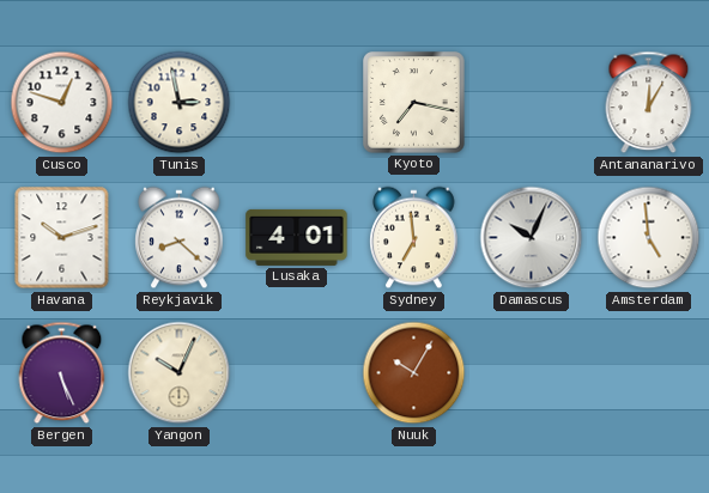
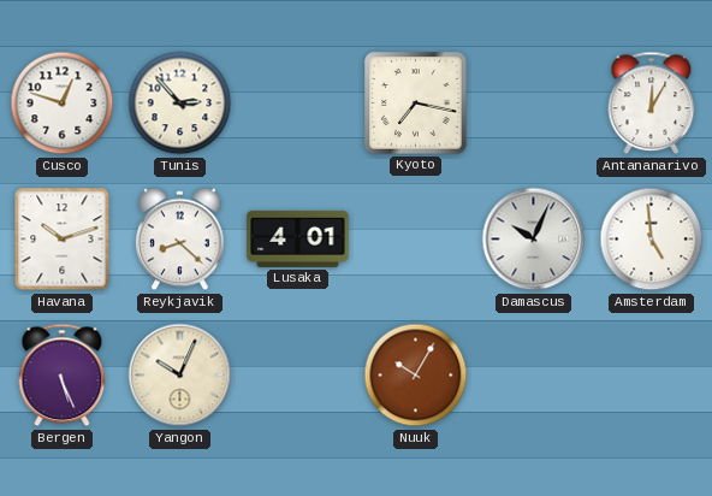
Tunis: 2:58 -> 2:53 (180, 104)
Sydney: 6:59 -> none (414, 238)
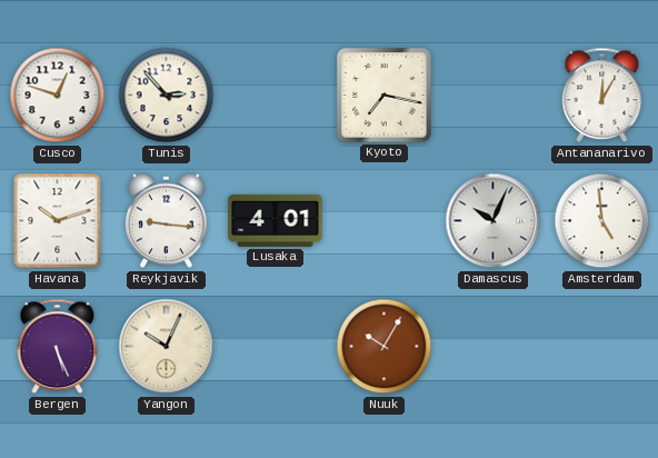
Reykjavik: 8:22 -> 9:16 (167, 221)
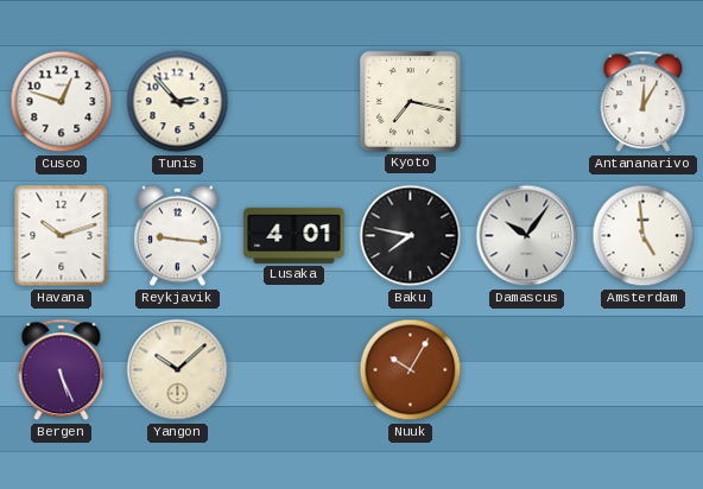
Baku: none -> 7:47 (411, 236)
Damascus: 10:04 -> 10:06 (527, 236)
Yangon: 10:04 -> 10:08 (178, 370)
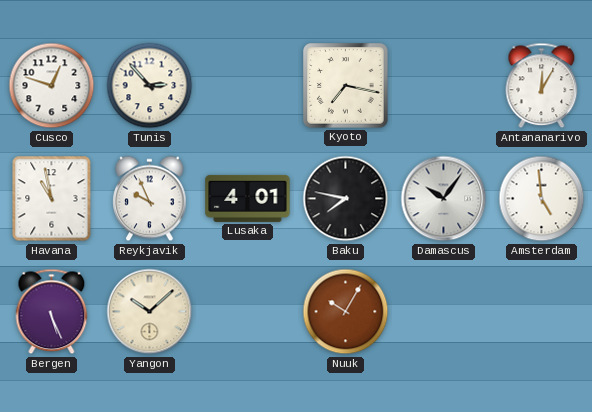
Havana: 10:12 -> 10:58 (52, 199)
Reykjavik: 9:16 -> 9:56 (150, 199)
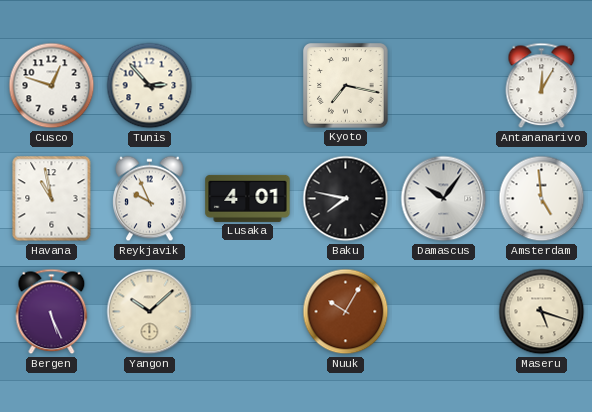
Maseru: none -> 5:18 (542, 312)
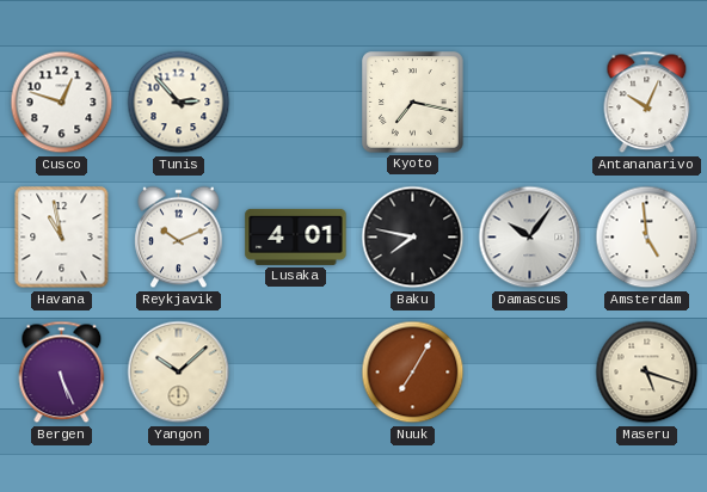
Antananarivo: 12:05 -> 10:04 (647, 103)
Reykjavik: 9:56 -> 10:11 (179, 238)
Nuuk: 10:05 -> 7:05 (413, 373)
